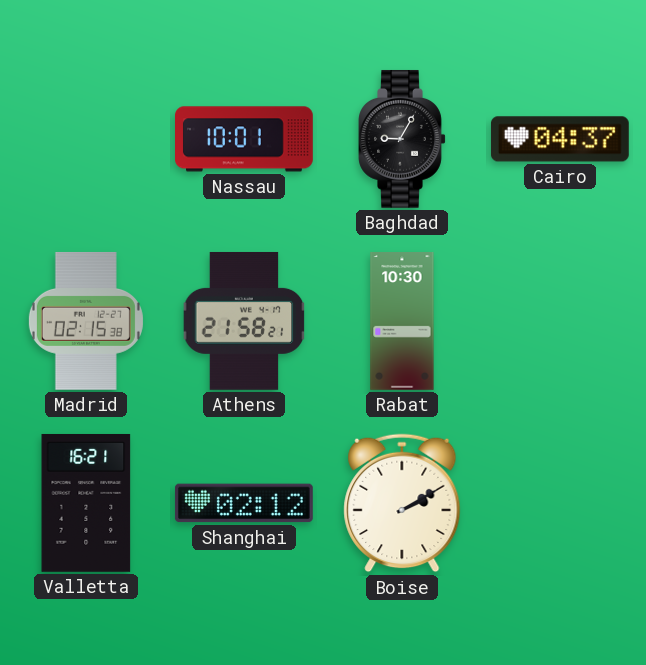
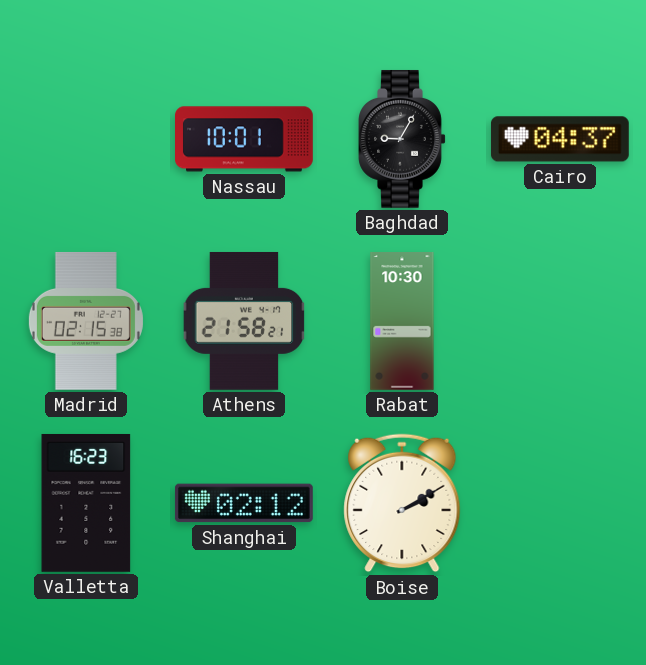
Valletta: 16:21 -> 16:23 (86, 503)
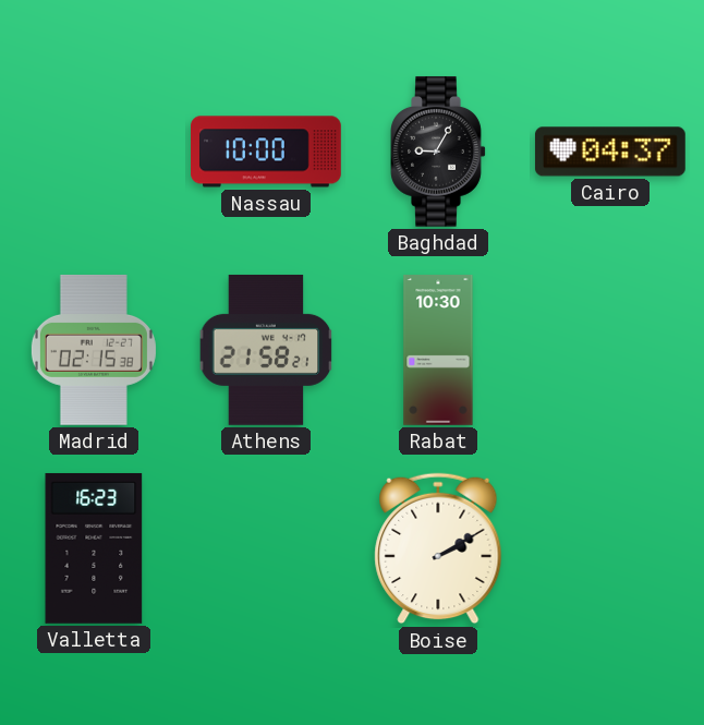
Nassau: 10:01 -> 10:00 (267, 152)
Shanghai: 02:12 -> none (244, 503)
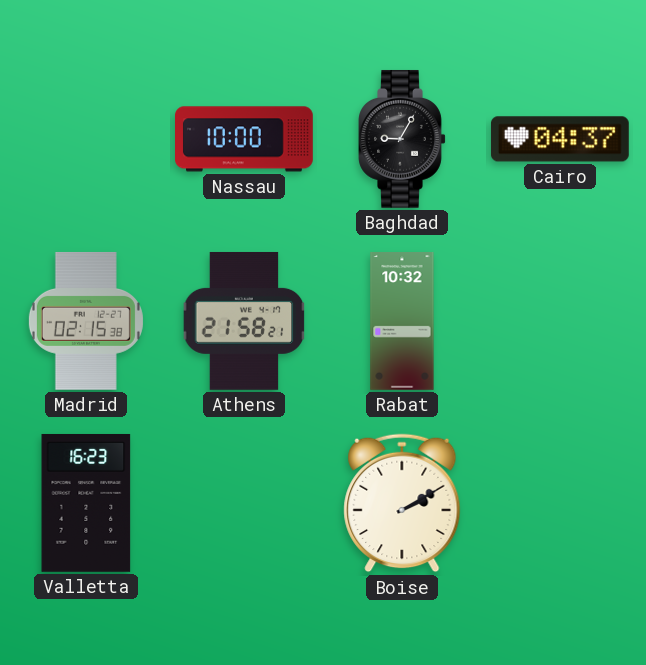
Rabat: 10:30 -> 10:32 (402, 322)
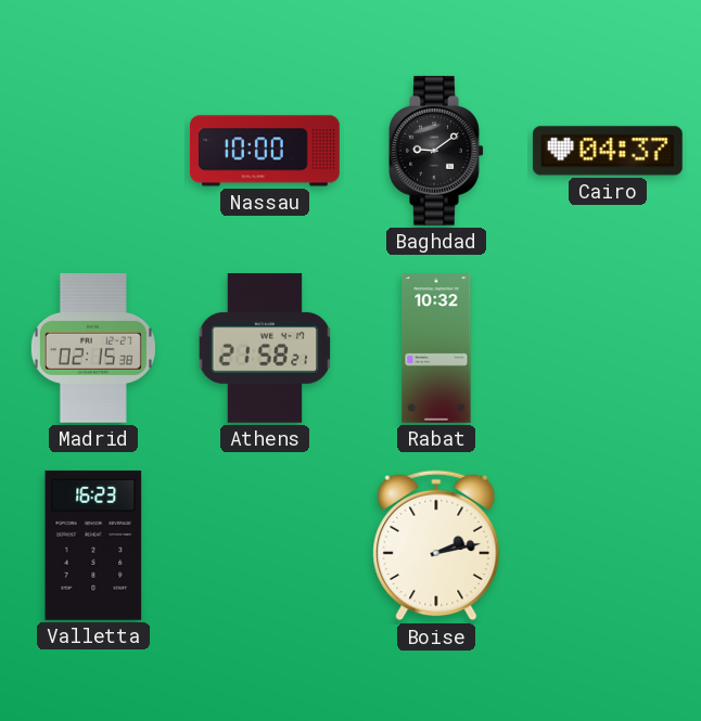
Baghdad: 9:05 -> 9:09 (436, 151)
Boise: 2:10 -> 2:13 (436, 545)
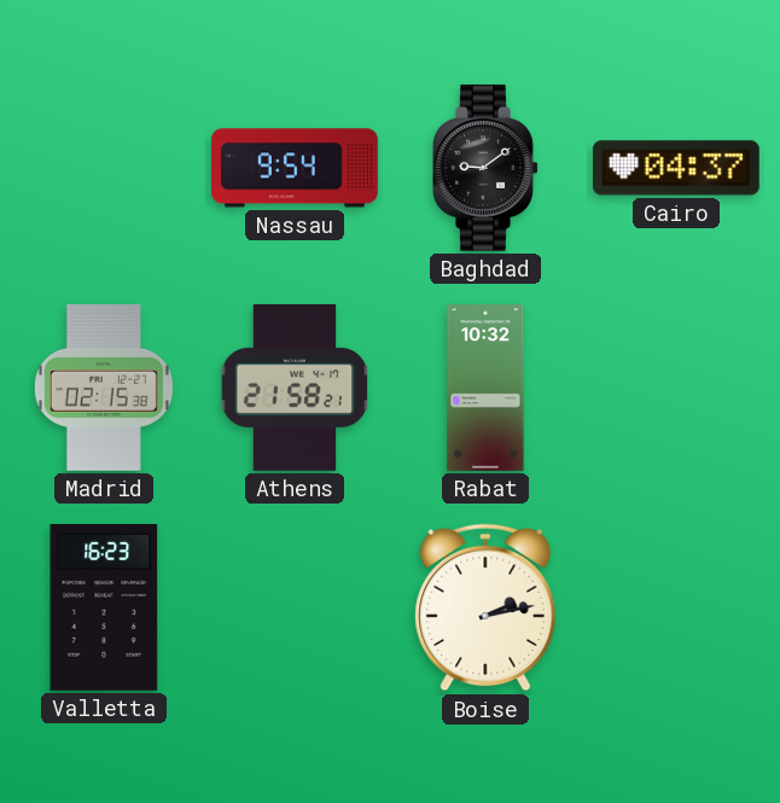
Nassau: 10:00 -> 9:54 (296, 168)
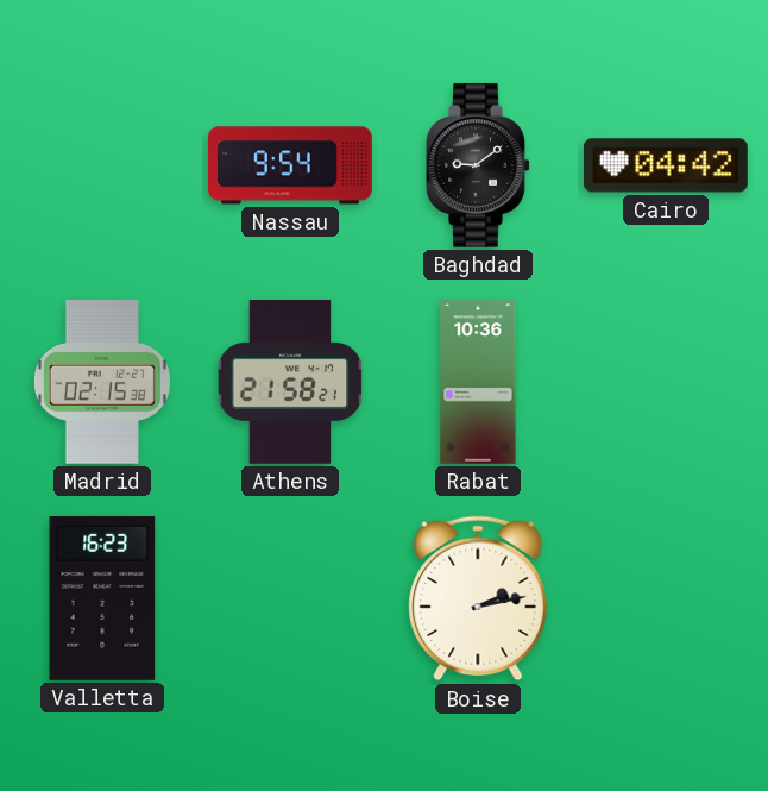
Cairo: 04:37 -> 04:42 (666, 165)
Rabat: 10:32 -> 10:36 (478, 383)
